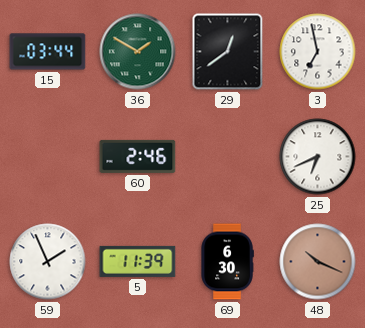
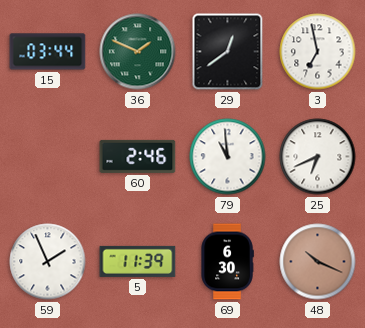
36: 1:50 -> 1:49 (138, 52)
79: none -> 10:59 (228, 157)
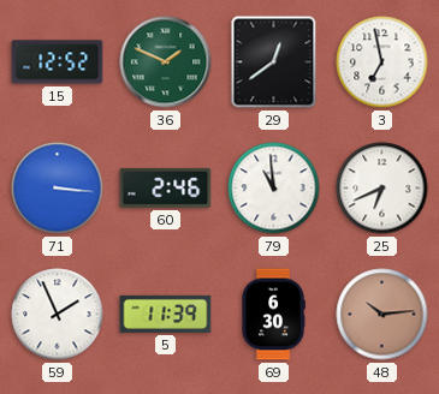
15: 03:44 -> 12:52 (58, 62)
71: none -> 3:16 (58, 189)
48: 10:19 -> 10:14 (382, 315)
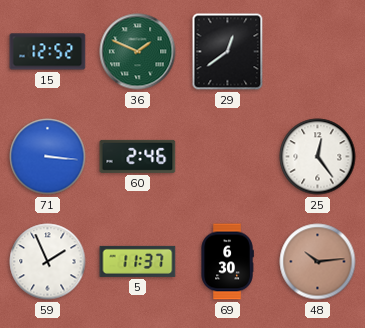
3: 6:58 -> none (382, 62)
79: 10:59 -> none (274, 189)
25: 6:41 -> 12:24 (318, 157)
5: 11:39 -> 11:37 (138, 261)
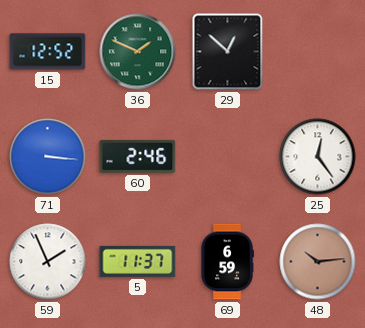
29: 12:39 -> 12:52 (228, 52)
69: 6:30 -> 6:59 (227, 262)
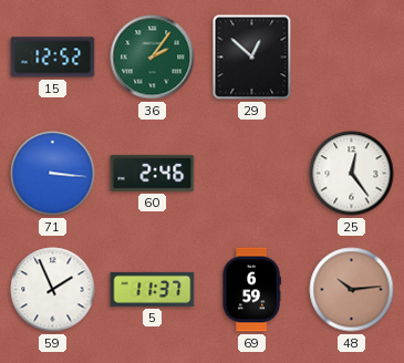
36: 1:49 -> 2:06 (153, 58)
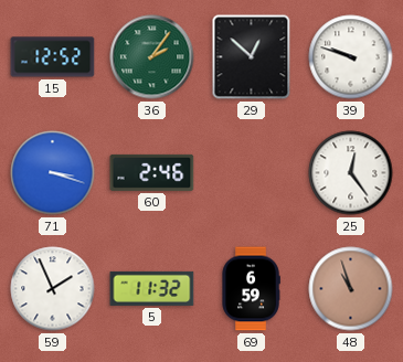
39: none -> 9:48 (351, 57)
71: 3:16 -> 3:18 (53, 173)
5: 11:37 -> 11:32 (152, 288)
48: 10:14 -> 10:57 (351, 289)
